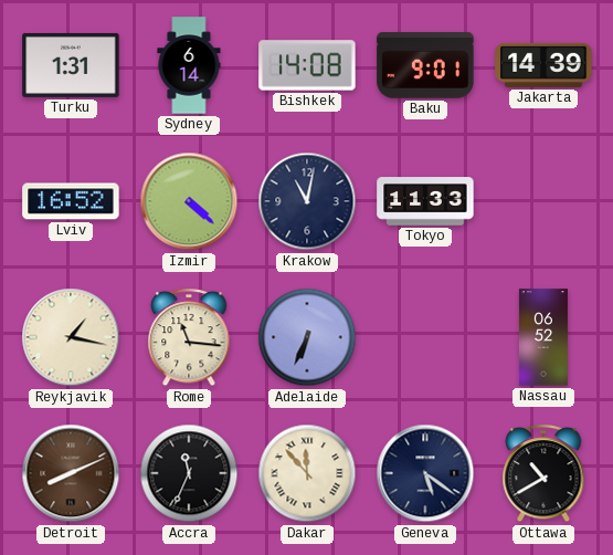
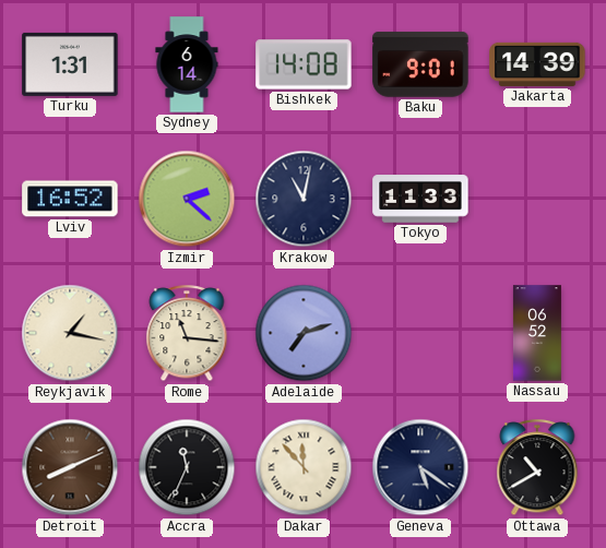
Izmir: 4:22 -> 2:22 (187, 199)
Adelaide: 6:34 -> 7:12 (304, 333)
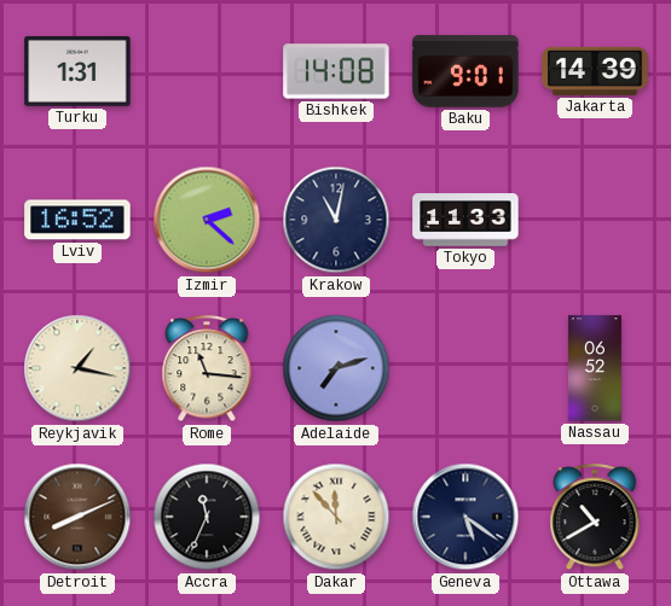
Sydney: 6:14 -> none (187, 64)
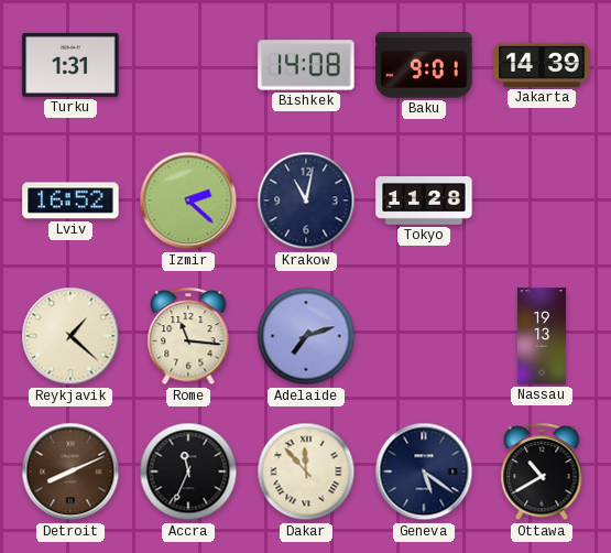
Tokyo: 11:33 -> 11:28 (424, 200)
Reykjavik: 1:17 -> 1:22 (70, 336)
Nassau: 06:52 -> 19:13 (542, 336)
